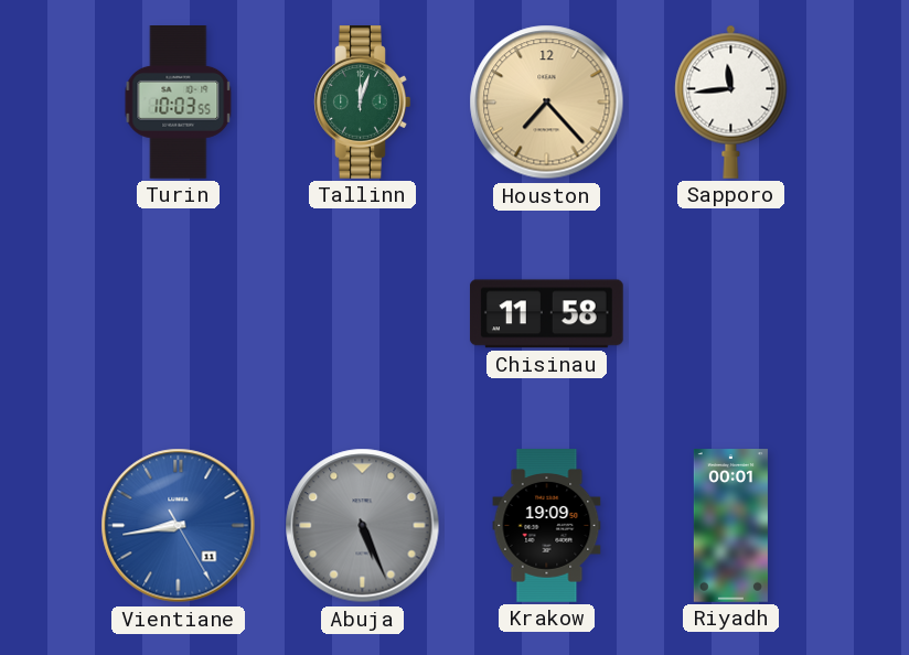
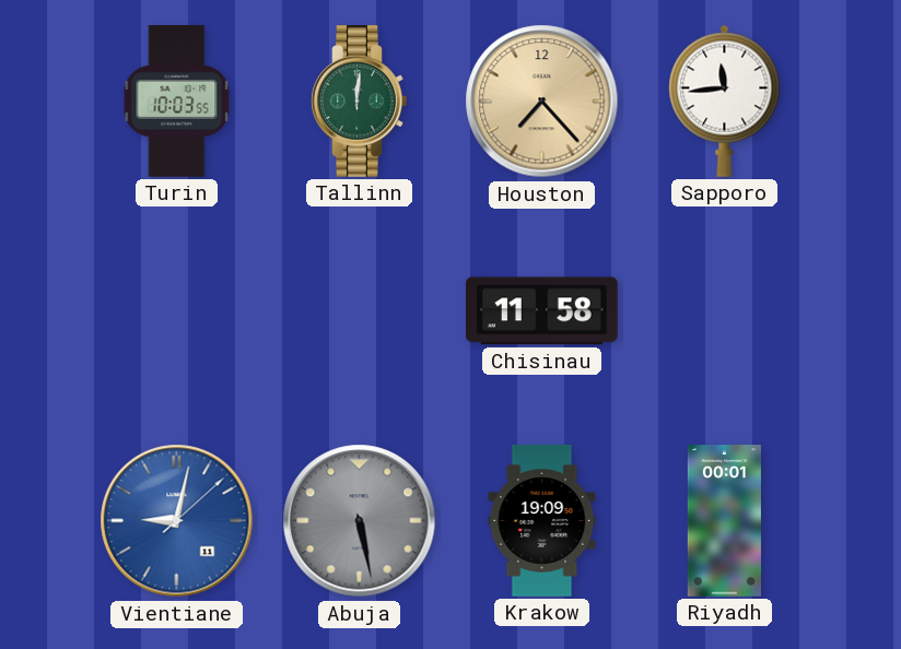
Tallinn: 12:03 -> 12:01 (360, 102)
Vientiane: 8:43 -> 9:02 (177, 521)
Abuja: 5:26 -> 5:28 (360, 521)
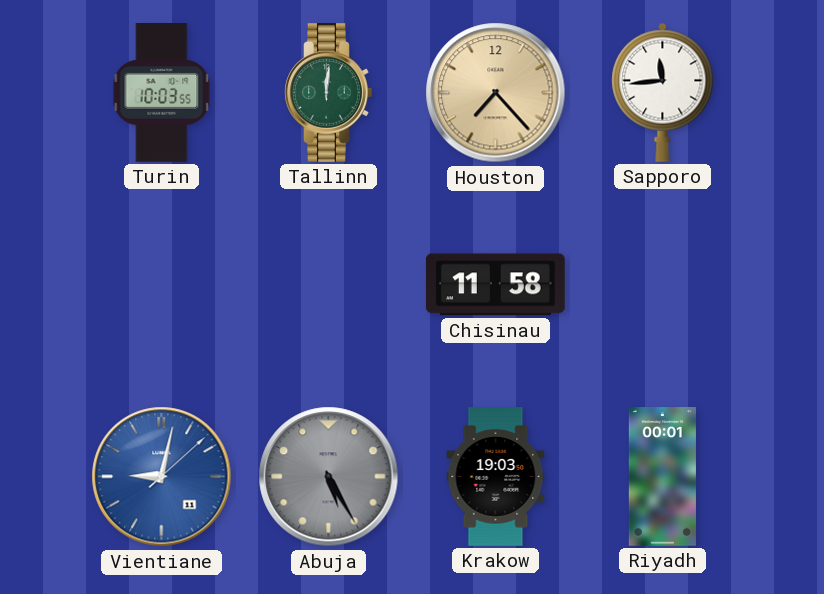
Abuja: 5:28 -> 5:25 (329, 477)
Krakow: 19:09 -> 19:03 (496, 477)
